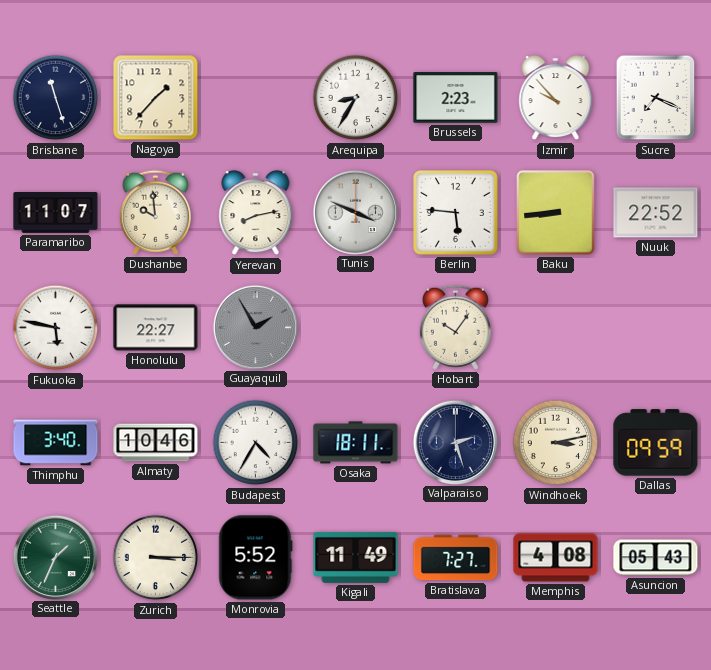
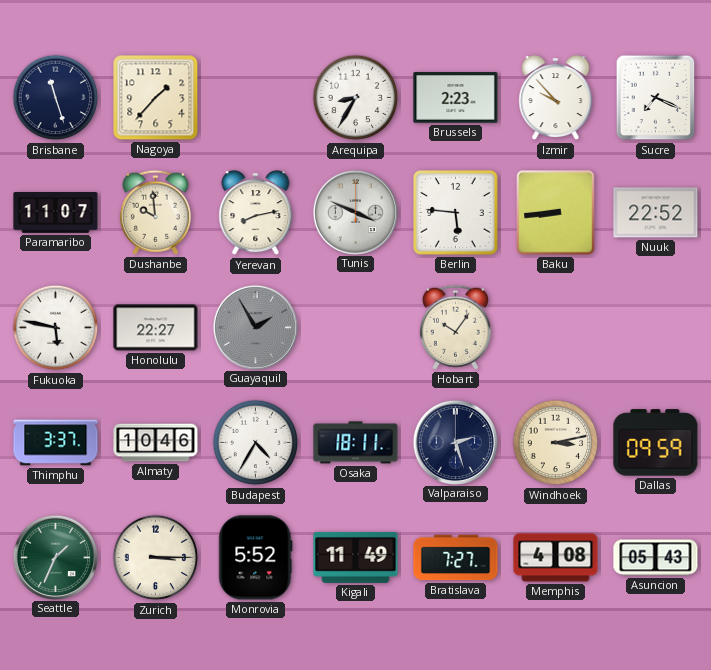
Thimphu: 3:40 -> 3:37 (56, 443)
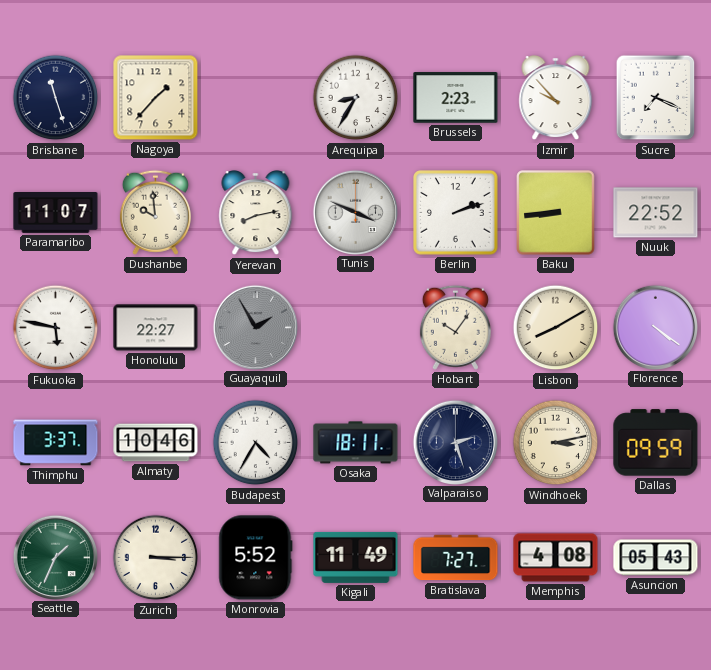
Berlin: 5:46 -> 2:12 (456, 213)
Lisbon: none -> 8:10 (556, 328)
Florence: none -> 4:21 (655, 327)
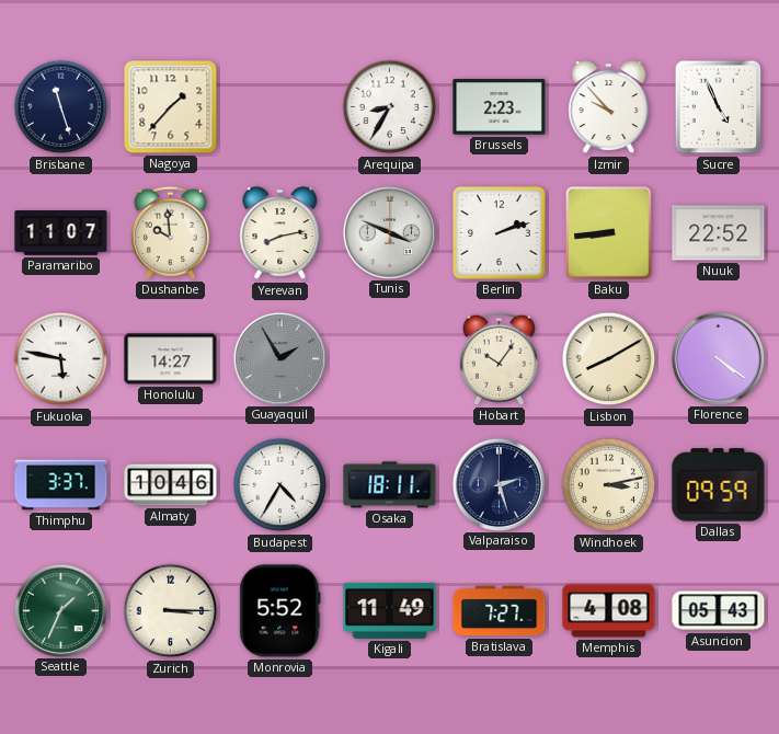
Sucre: 7:19 -> 4:56 (719, 107)
Honolulu: 22:27 -> 14:27 (171, 359)
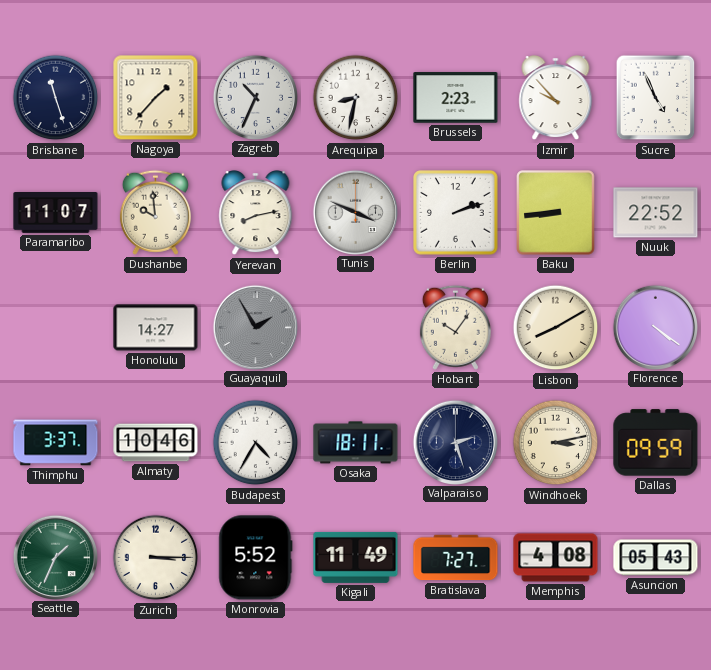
Zagreb: none -> 10:34 (255, 97)
Arequipa: 8:35 -> 8:32 (356, 98)
Fukuoka: 5:47 -> none (61, 359)
